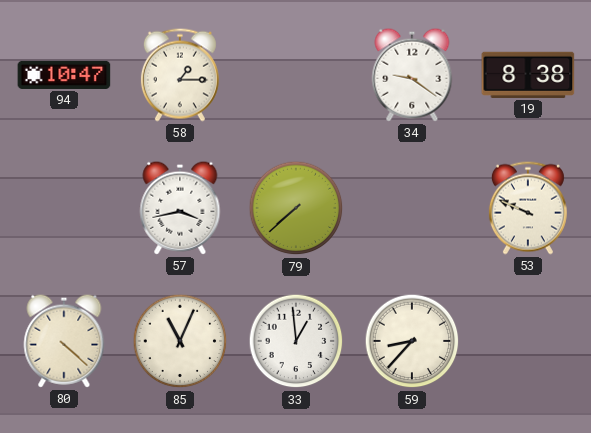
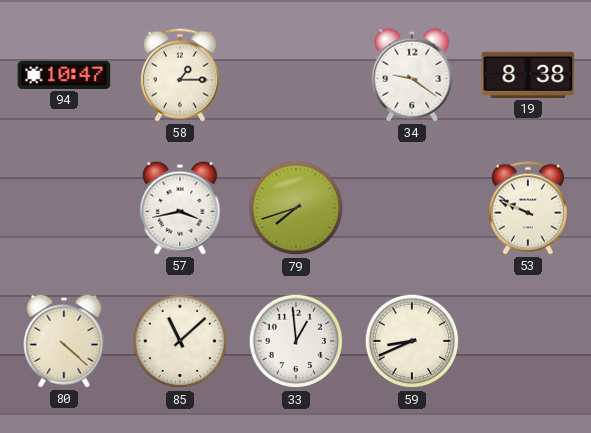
79: 7:38 -> 7:42 (296, 208)
85: 11:04 -> 11:08 (180, 341)
59: 8:37 -> 8:41 (412, 341)
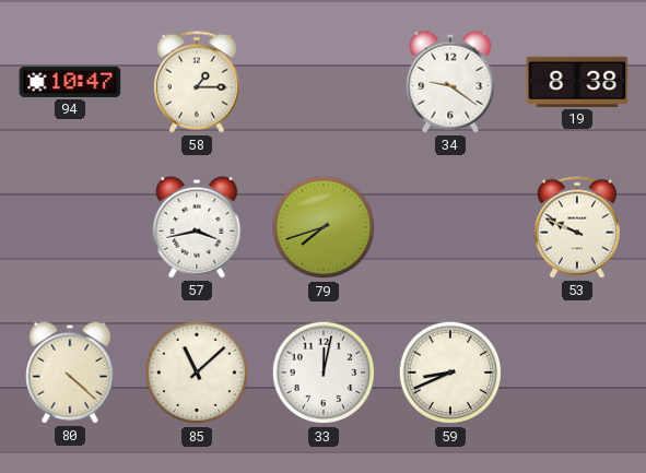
33: 12:59 -> 12:02 (324, 373)
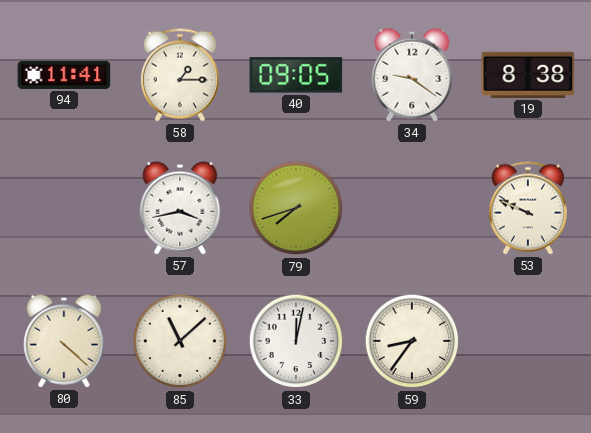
94: 10:47 -> 11:41 (64, 75)
40: none -> 09:05 (296, 75)
59: 8:41 -> 8:36 (412, 341)
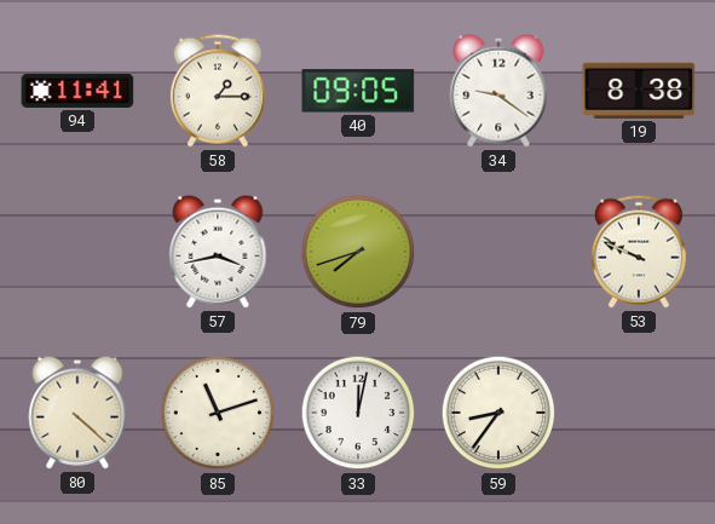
85: 11:08 -> 11:12 (218, 413)
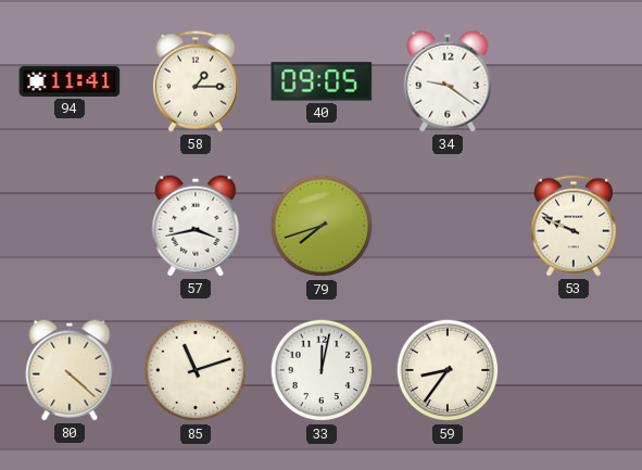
19: 8:38 -> none (639, 91)
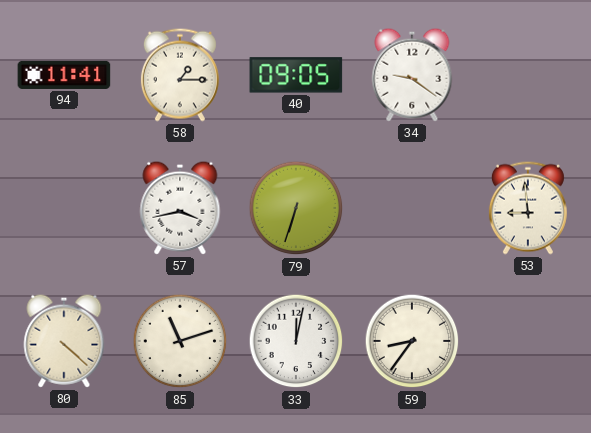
79: 7:42 -> 6:33 (296, 208)
53: 9:49 -> 8:59 (528, 208)
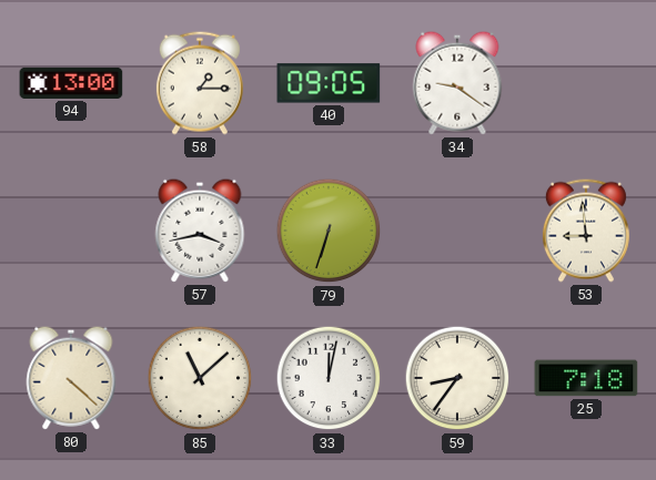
94: 11:41 -> 13:00 (71, 83)
85: 11:12 -> 11:08 (200, 378)
25: none -> 7:18 (586, 378)
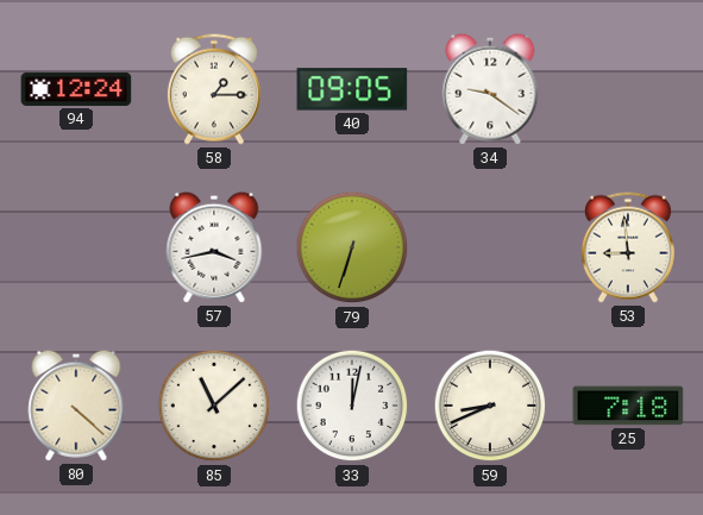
94: 13:00 -> 12:24 (76, 89)
59: 8:36 -> 8:41 (490, 406)
